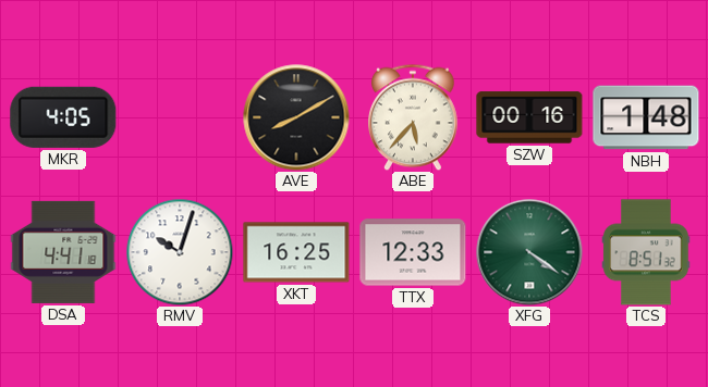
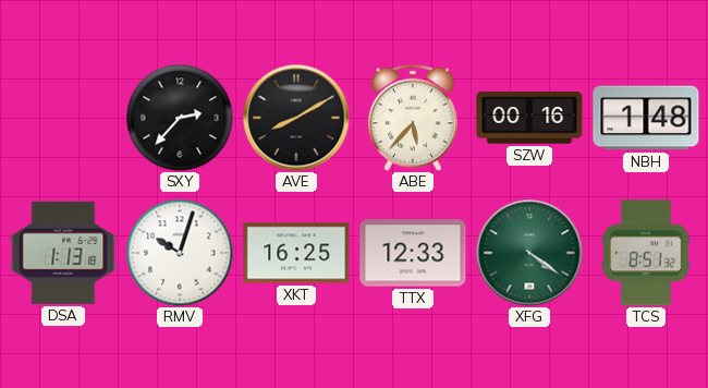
MKR: 4:05 -> none (63, 117)
SXY: none -> 2:37 (180, 118)
DSA: 4:41 -> 1:13 (63, 253)
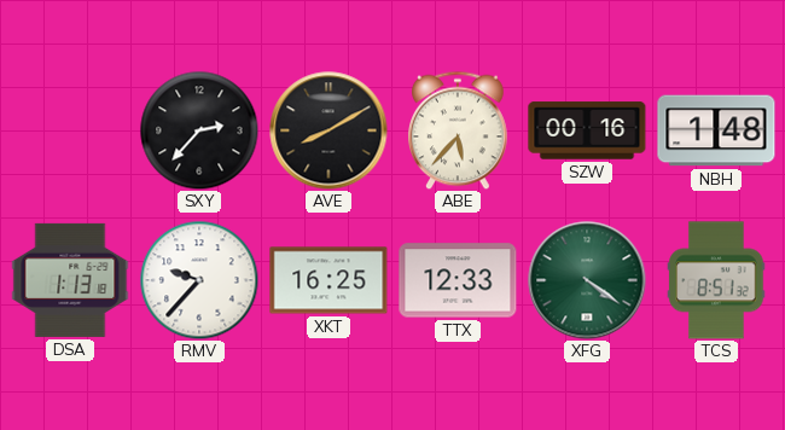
RMV: 10:03 -> 9:37 (199, 280)
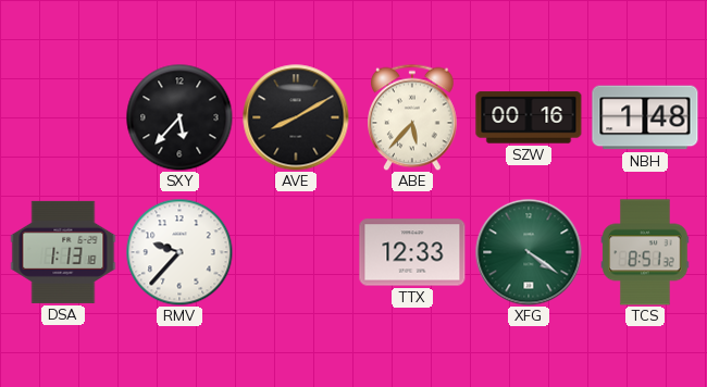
SXY: 2:37 -> 5:37 (179, 117)
XKT: 16:25 -> none (328, 280)
